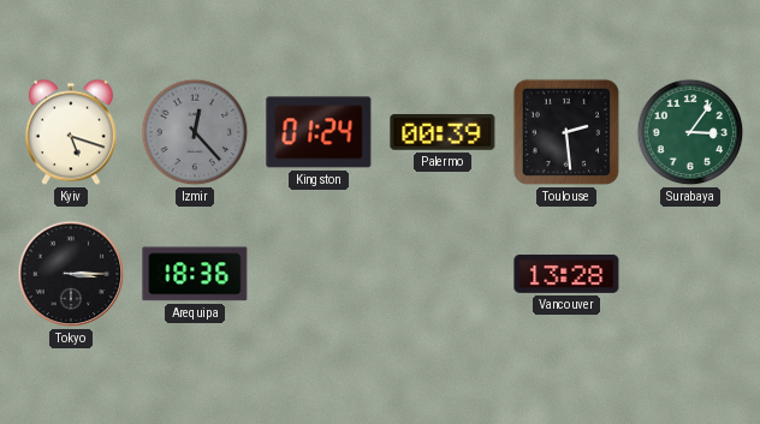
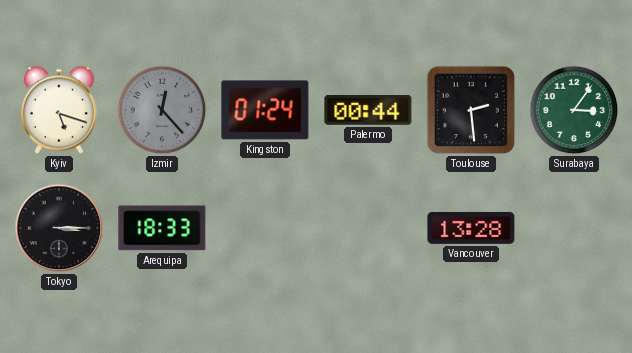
Palermo: 00:39 -> 00:44 (368, 111)
Arequipa: 18:36 -> 18:33 (162, 228)
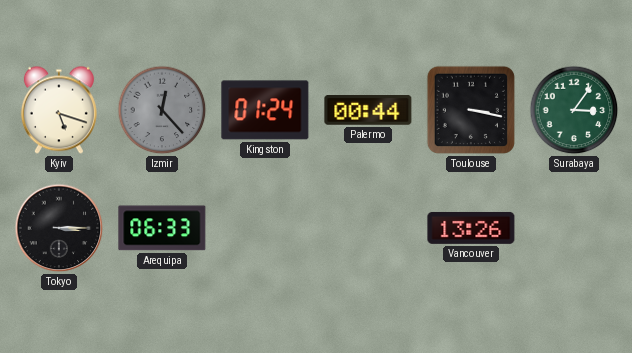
Toulouse: 2:29 -> 3:17 (471, 110)
Arequipa: 18:33 -> 06:33 (162, 228)
Vancouver: 13:28 -> 13:26 (471, 228)
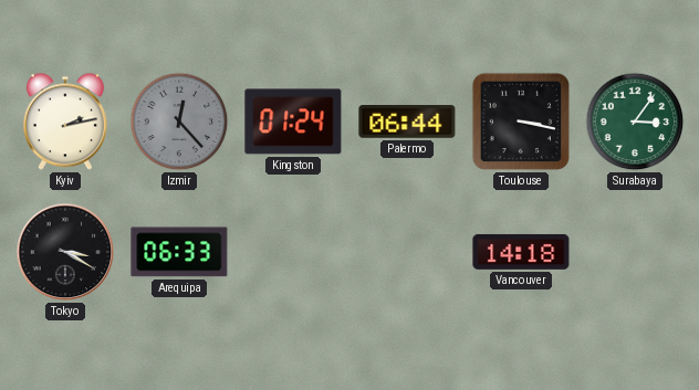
Kyiv: 5:18 -> 2:13 (65, 122)
Palermo: 00:44 -> 06:44 (407, 123)
Tokyo: 3:15 -> 3:20 (65, 252)
Vancouver: 13:26 -> 14:18 (521, 252)
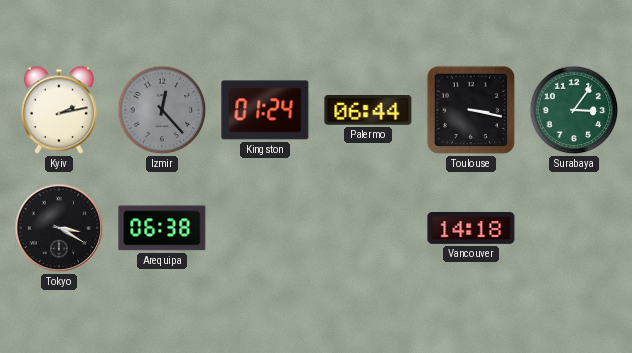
Arequipa: 06:33 -> 06:38 (162, 228)
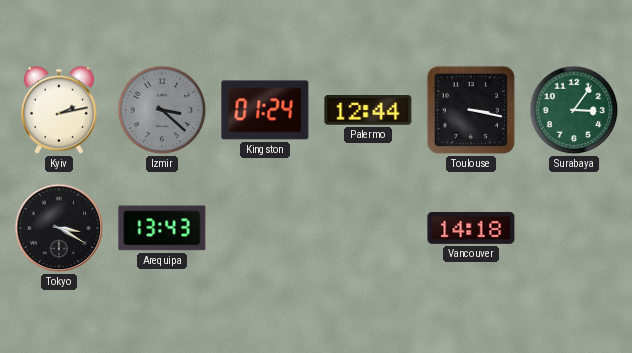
Izmir: 12:23 -> 3:22 (162, 110)
Palermo: 06:44 -> 12:44 (368, 111)
Arequipa: 06:38 -> 13:43 (162, 228)
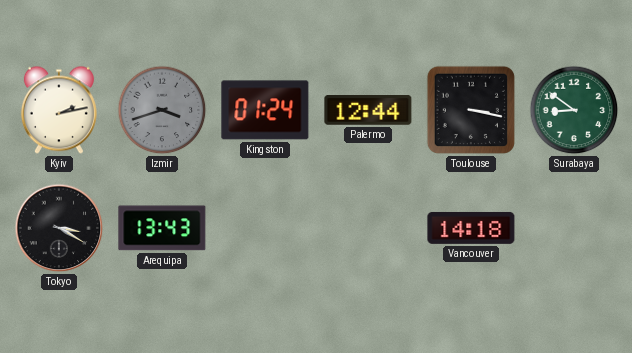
Izmir: 3:22 -> 3:42 (162, 110)
Surabaya: 3:06 -> 8:51 (574, 110)
